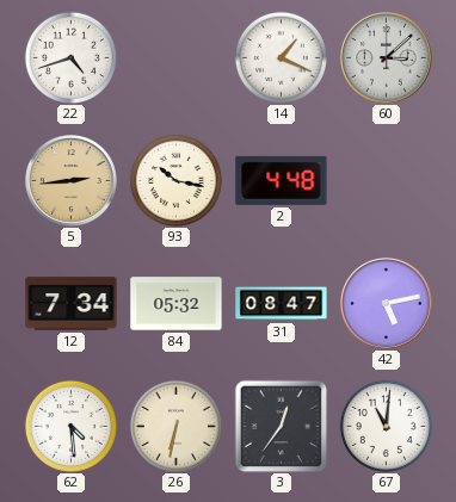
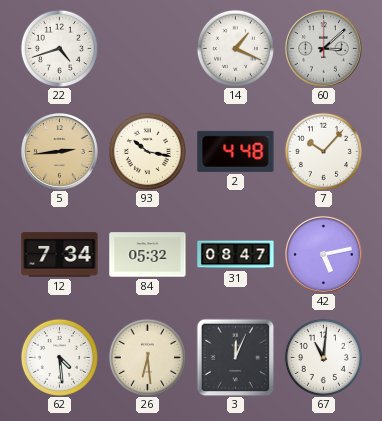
7: none -> 10:07 (323, 151)
26: 6:32 -> 6:29 (147, 357)
3: 12:36 -> 12:04 (235, 357)
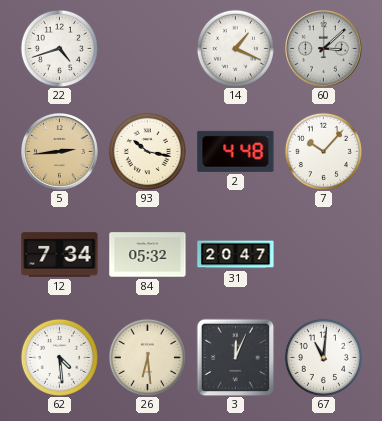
31: 08:47 -> 20:47 (236, 255)
42: 5:13 -> none (324, 255)
